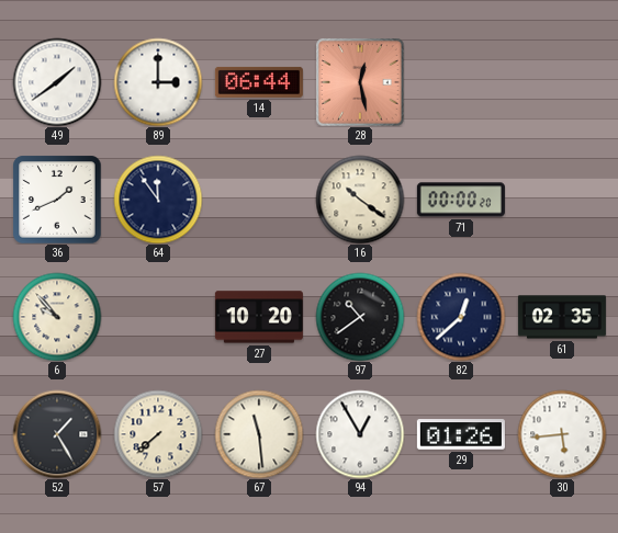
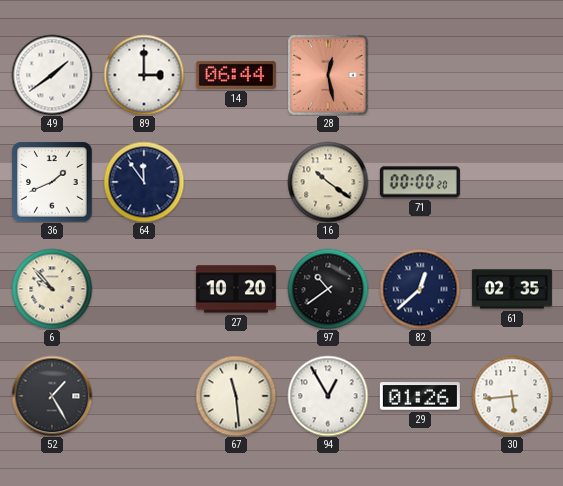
57: 7:38 -> none (158, 434)
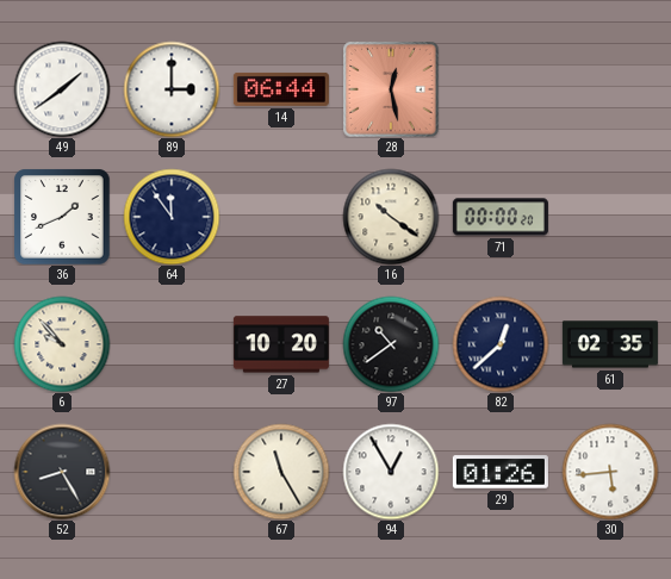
52: 1:25 -> 8:25 (62, 472)
67: 11:29 -> 11:25 (281, 472)
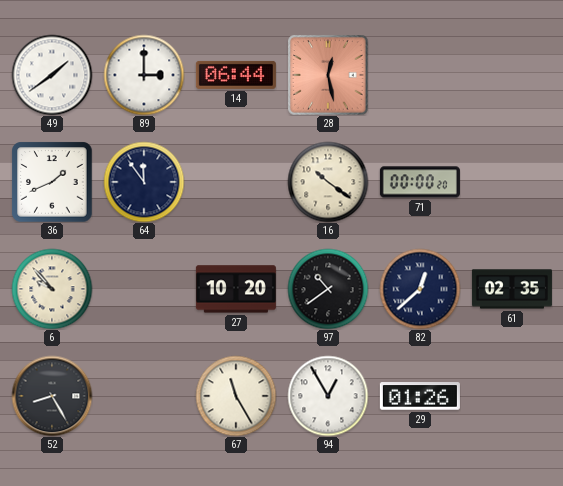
30: 5:44 -> none (610, 472)
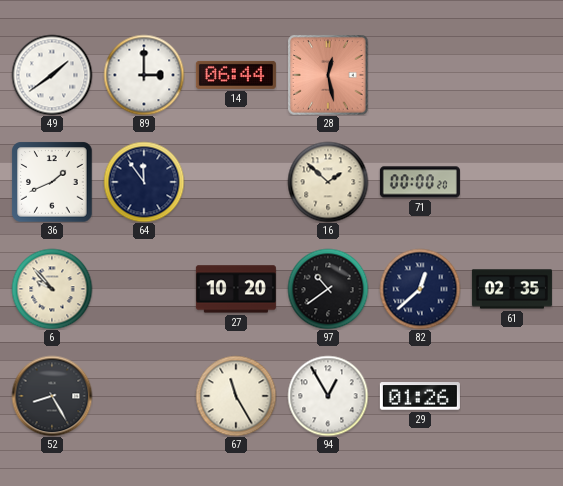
16: 10:21 -> 1:52 (328, 182)
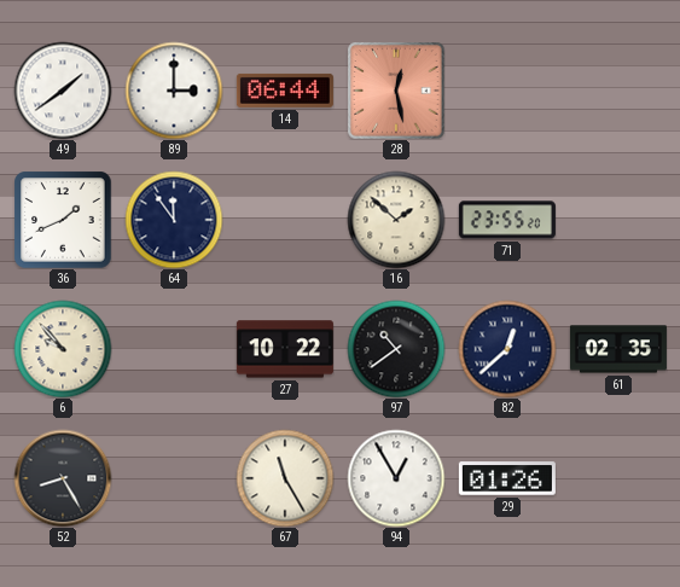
71: 00:00 -> 23:55 (507, 220)
27: 10:20 -> 10:22 (285, 349)
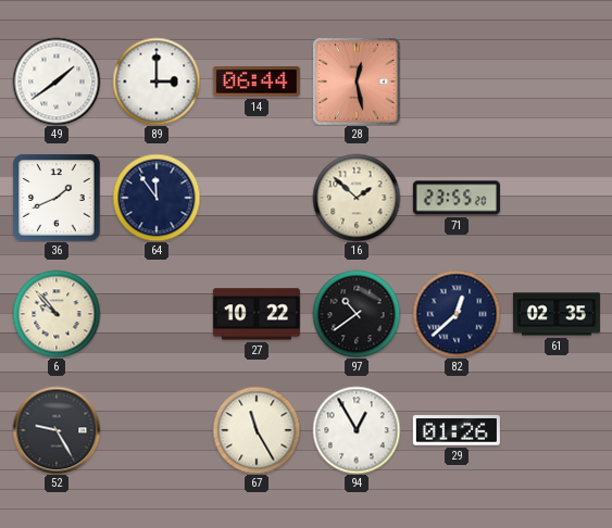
52: 8:25 -> 9:25 (57, 430)
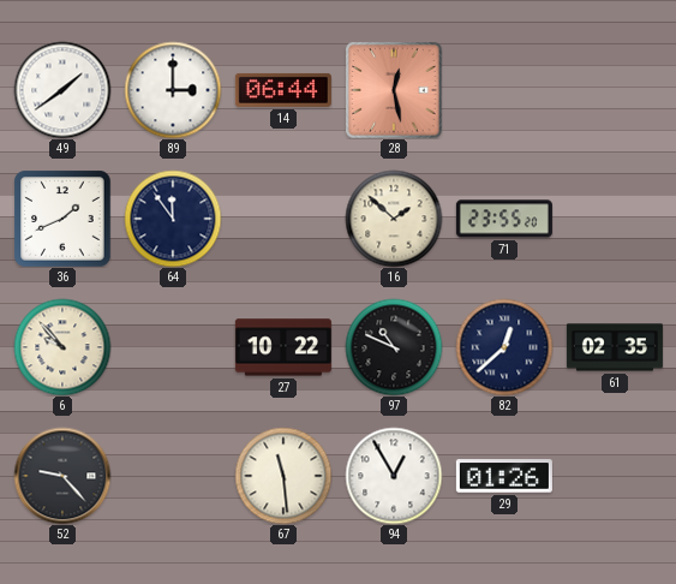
97: 10:39 -> 10:49 (394, 347)
52: 9:25 -> 9:23 (62, 476)
67: 11:25 -> 11:29 (283, 476)
